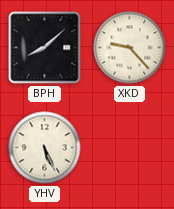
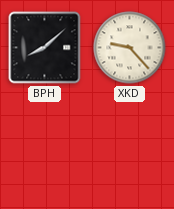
YHV: 5:26 -> none (45, 148)
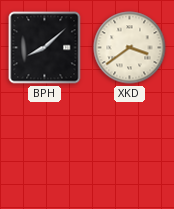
XKD: 9:23 -> 3:39 (130, 48)
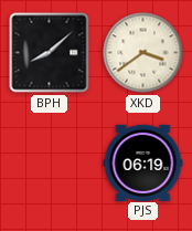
PJS: none -> 06:19 (143, 162)
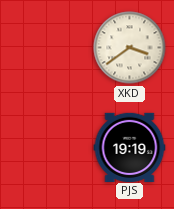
BPH: 8:08 -> none (50, 53)
PJS: 06:19 -> 19:19 (130, 147)
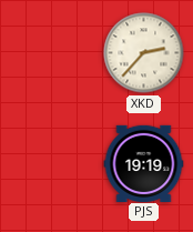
XKD: 3:39 -> 2:37 (144, 53)
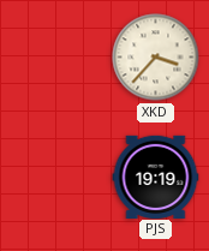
XKD: 2:37 -> 3:37 (156, 58)
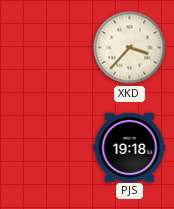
PJS: 19:19 -> 19:18 (130, 147)
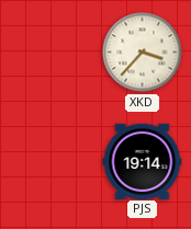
PJS: 19:18 -> 19:14 (143, 161)
